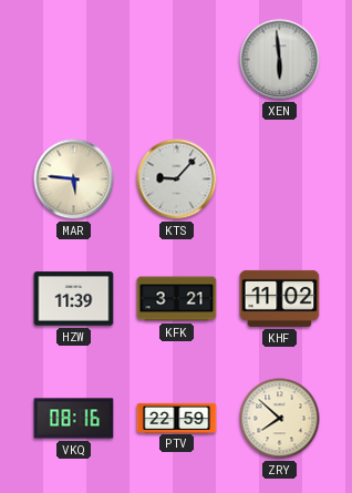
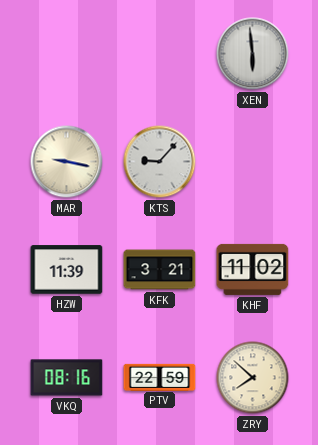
MAR: 5:46 -> 9:17 (67, 162)
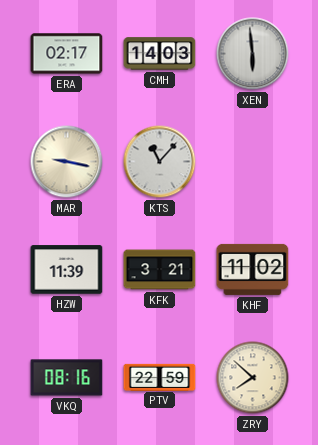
ERA: none -> 02:17 (67, 54)
CMH: none -> 14:03 (160, 54)
KTS: 9:07 -> 11:07 (160, 162)
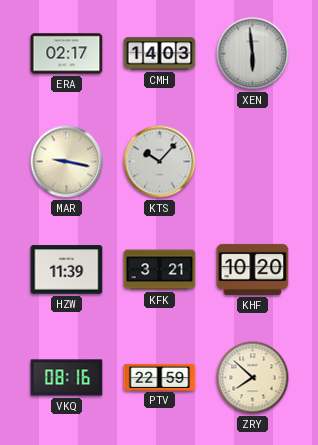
KTS: 11:07 -> 10:07 (160, 162)
KHF: 11:02 -> 10:20 (253, 269)
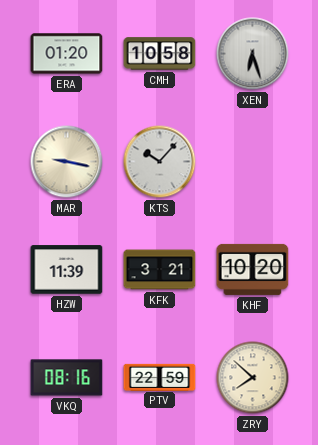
ERA: 02:17 -> 01:20 (67, 54)
CMH: 14:03 -> 10:58 (160, 54)
XEN: 5:59 -> 6:27 (253, 54)
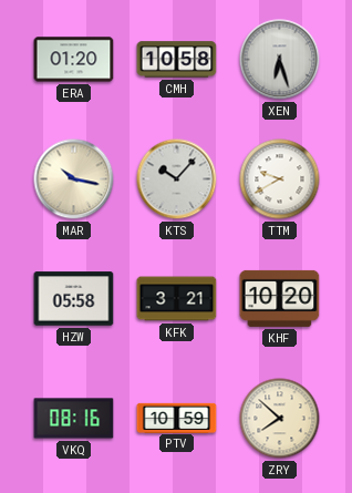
MAR: 9:17 -> 10:17 (74, 179)
TTM: none -> 9:40 (280, 179)
HZW: 11:39 -> 05:58 (74, 299)
PTV: 22:59 -> 10:59 (177, 418)
